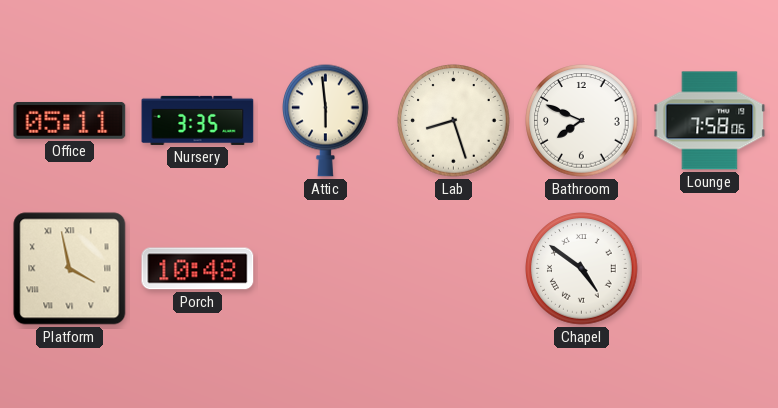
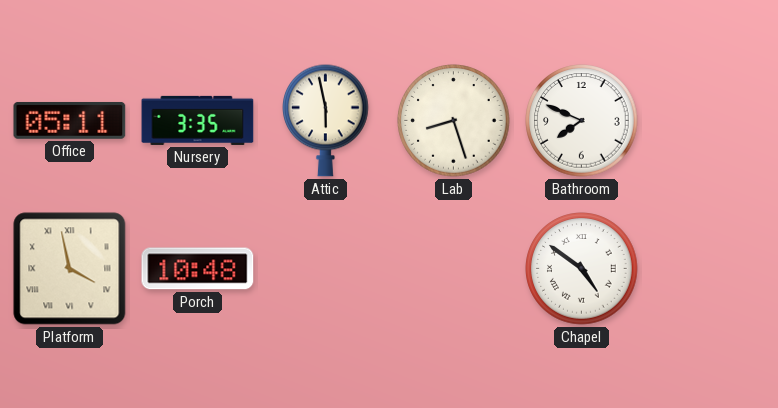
Attic: 5:59 -> 5:58 (326, 120)
Lounge: 7:58 -> none (710, 121)
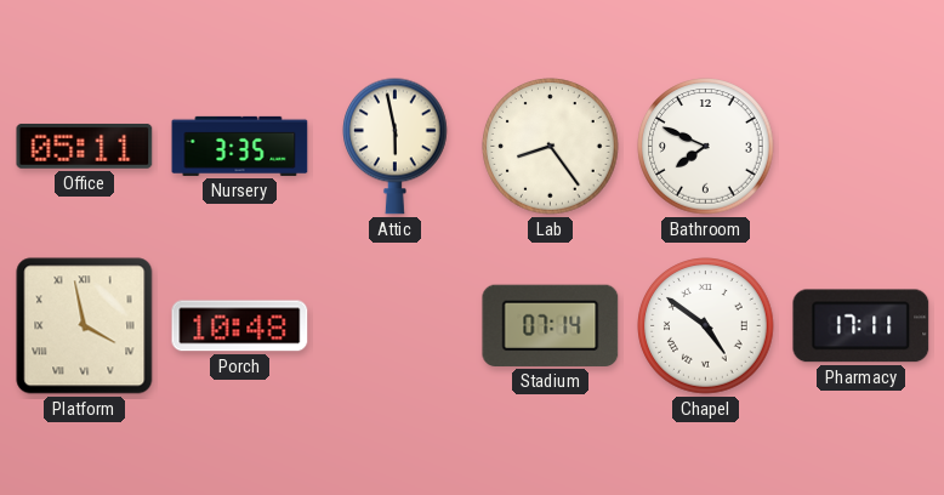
Lab: 8:27 -> 8:24 (551, 147)
Stadium: none -> 07:14 (551, 325)
Pharmacy: none -> 17:11 (861, 326)
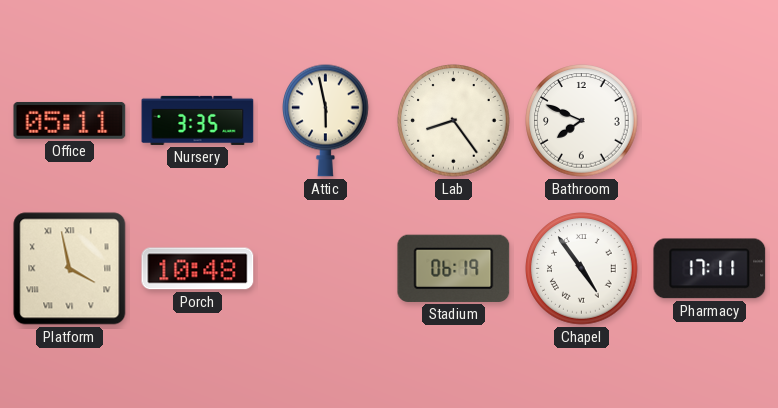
Stadium: 07:14 -> 06:19 (454, 268)
Chapel: 4:51 -> 4:54 (582, 269)
